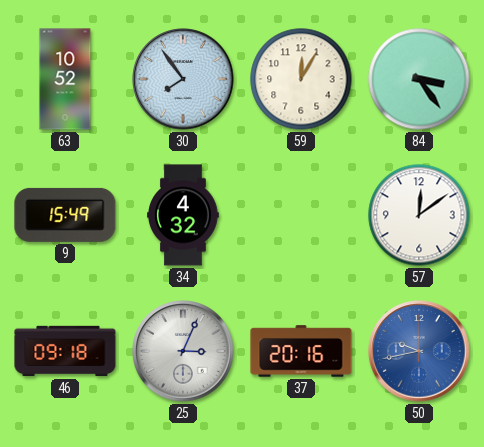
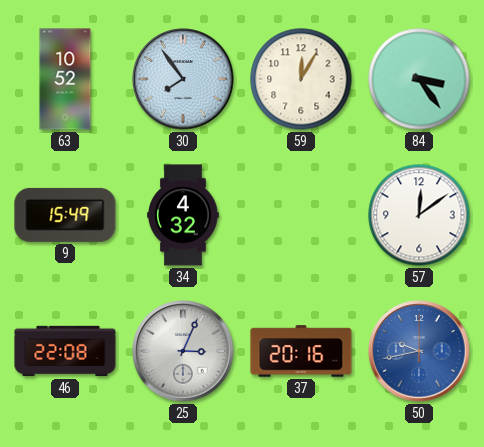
46: 09:18 -> 22:08 (65, 351)
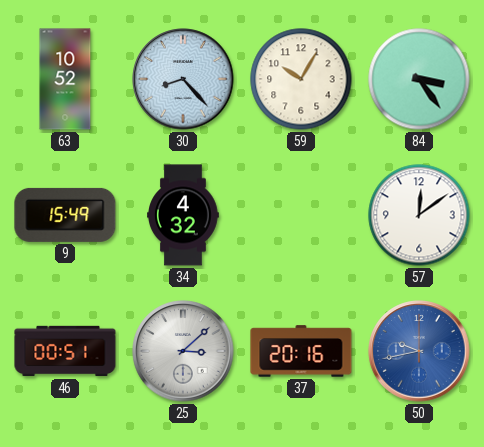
30: 7:54 -> 8:23 (183, 79)
59: 12:05 -> 10:05 (301, 79)
46: 22:08 -> 00:51 (65, 351)
25: 3:04 -> 3:08 (183, 351)
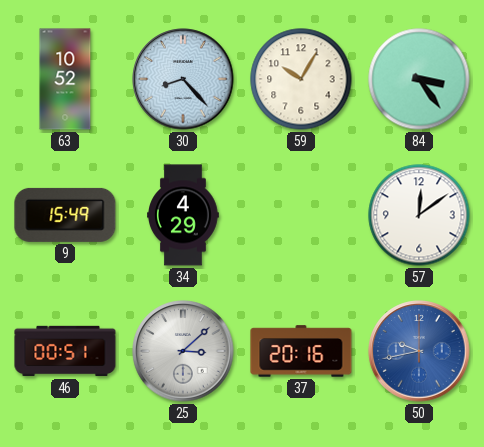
34: 4:32 -> 4:29 (184, 215)
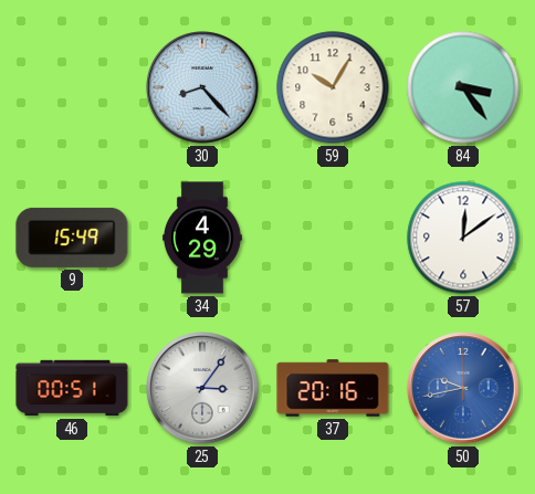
63: 10:52 -> none (65, 79)
25: 3:08 -> 3:06 (202, 388)
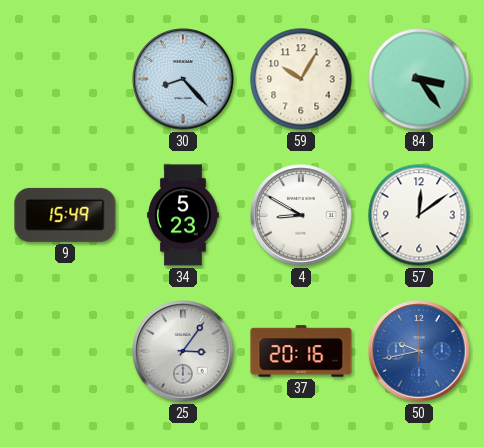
34: 4:29 -> 5:23 (184, 215)
4: none -> 8:50 (301, 215)
46: 00:51 -> none (72, 388)
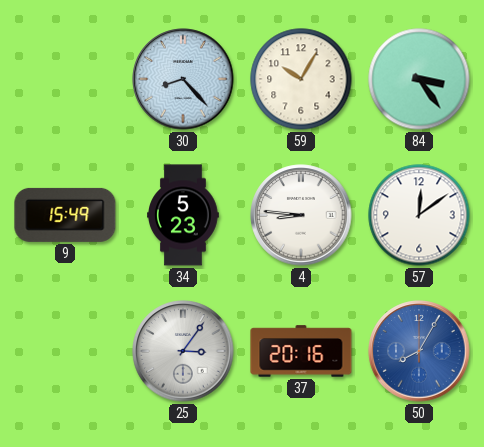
4: 8:50 -> 8:46 (301, 215)
50: 9:43 -> 8:05 (419, 351)
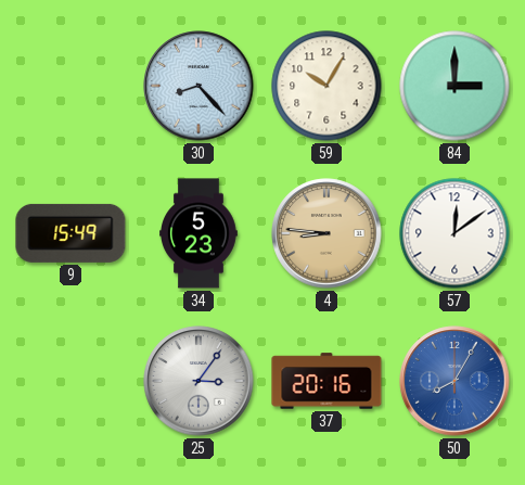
84: 3:24 -> 3:00 (454, 86)
4 dial: white -> champagne (326, 233)
